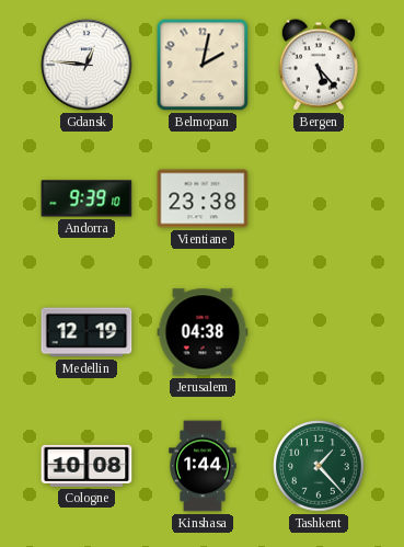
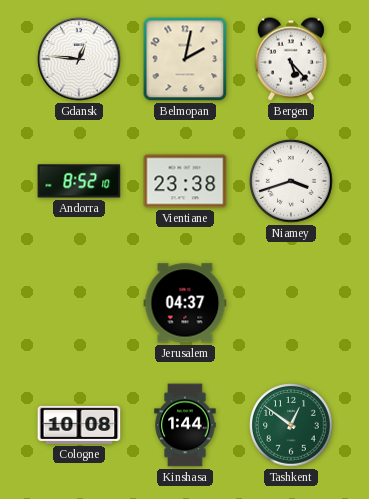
Andorra: 9:39 -> 8:52 (79, 181)
Niamey: none -> 3:42 (291, 181)
Medellin: 12:19 -> none (86, 332)
Jerusalem: 04:38 -> 04:37 (185, 303)
Tashkent: 1:23 -> 12:51 (291, 425)
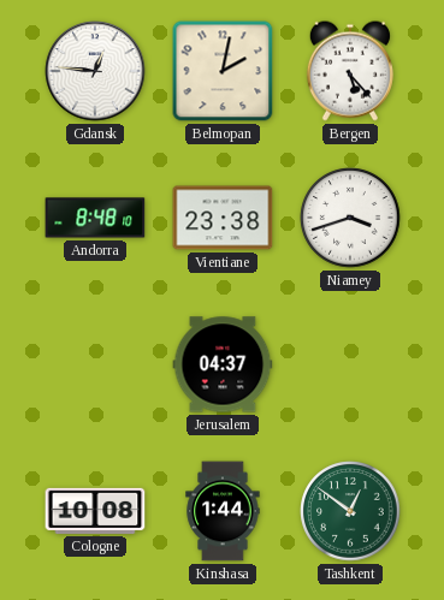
Andorra: 8:52 -> 8:48 (95, 218)
